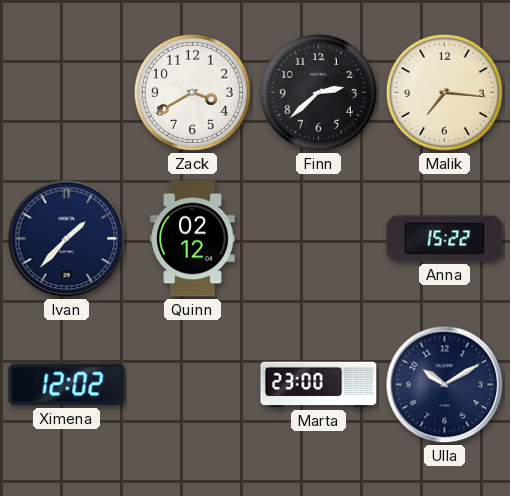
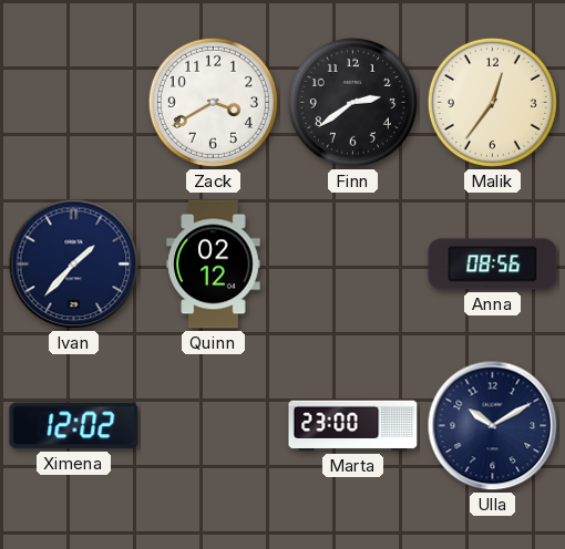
Finn: 2:38 -> 2:39 (352, 102)
Malik: 7:16 -> 12:36 (492, 102)
Anna: 15:22 -> 08:56 (493, 265)
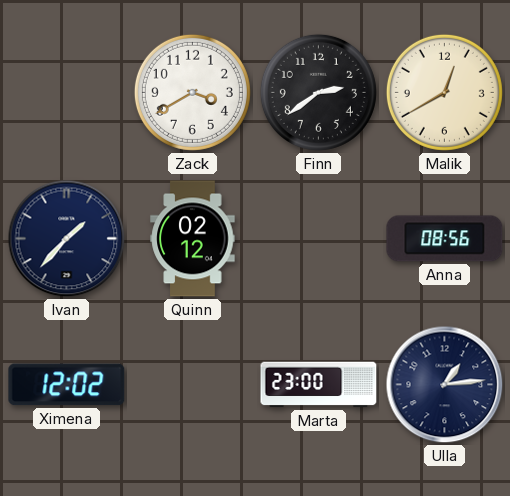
Malik: 12:36 -> 12:40 (444, 92)
Ulla: 10:10 -> 1:14 (445, 385)
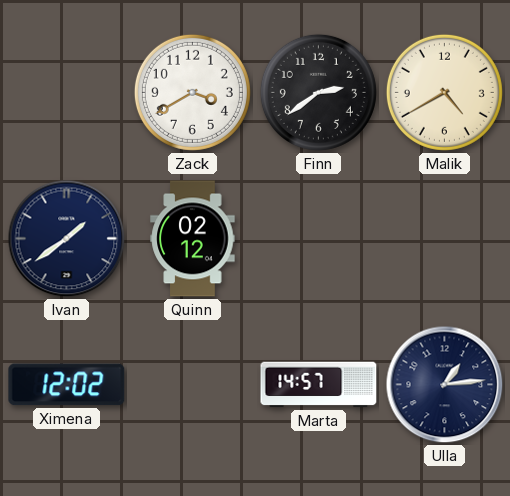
Malik: 12:40 -> 4:40 (444, 92)
Ivan: 1:37 -> 1:39 (67, 239)
Anna: 08:56 -> none (445, 239)
Marta: 23:00 -> 14:57 (319, 385)
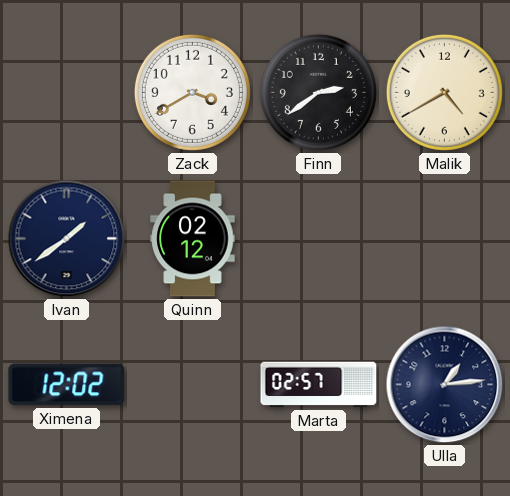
Marta: 14:57 -> 02:57 (319, 385)
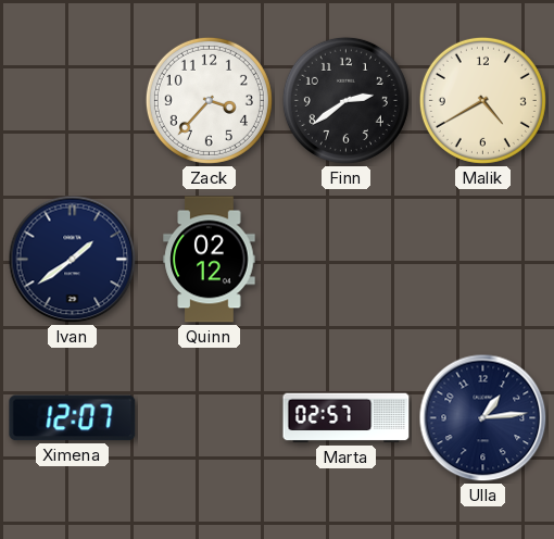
Zack: 3:40 -> 3:37 (209, 100)
Ximena: 12:02 -> 12:07 (73, 418)
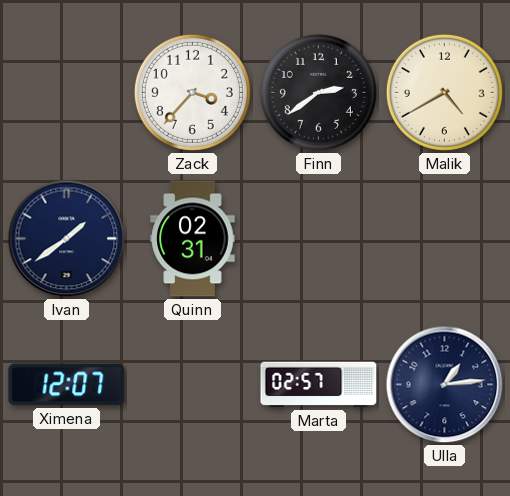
Quinn: 02:12 -> 02:31 (193, 239)
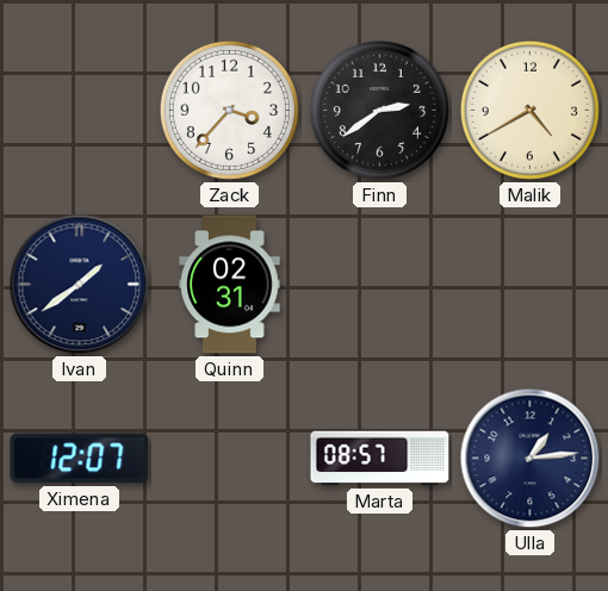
Marta: 02:57 -> 08:57 (380, 459)
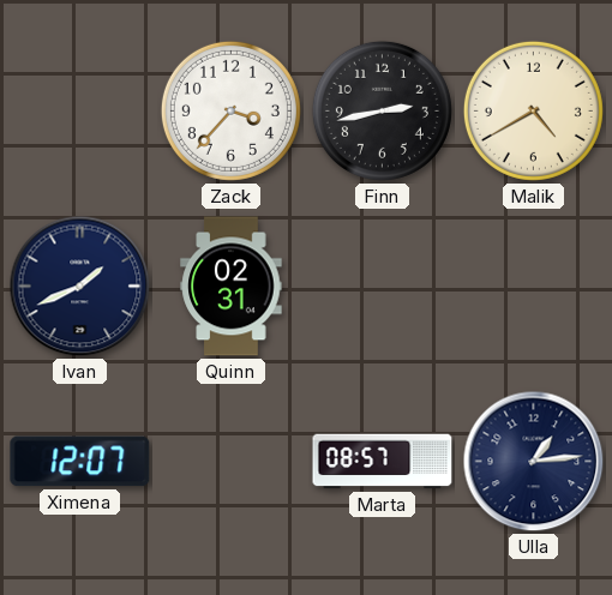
Finn: 2:39 -> 2:43 (382, 110)
Ivan: 1:39 -> 1:41 (80, 287)
